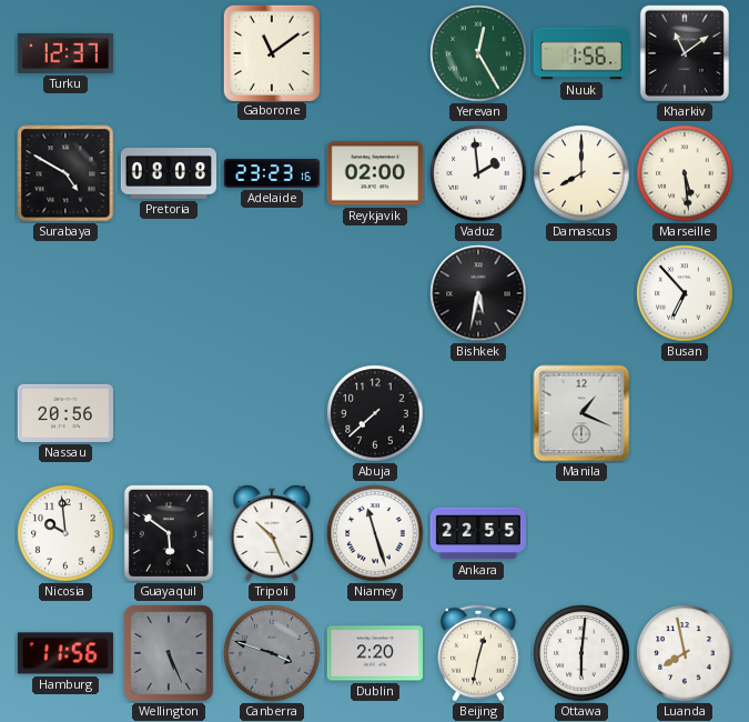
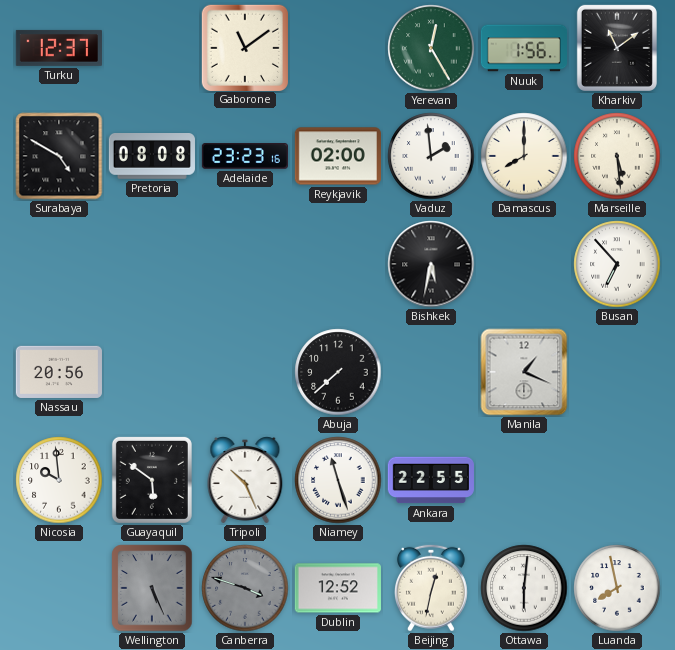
Hamburg: 11:56 -> none (64, 653)
Dublin: 2:20 -> 12:52 (338, 588)
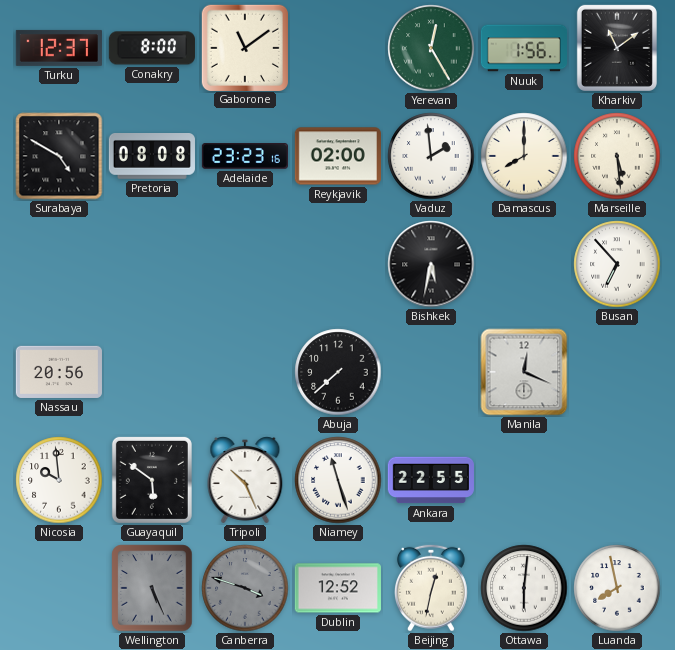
Conakry: none -> 8:00 (152, 48)
Manila: 1:19 -> 12:19 (524, 372)
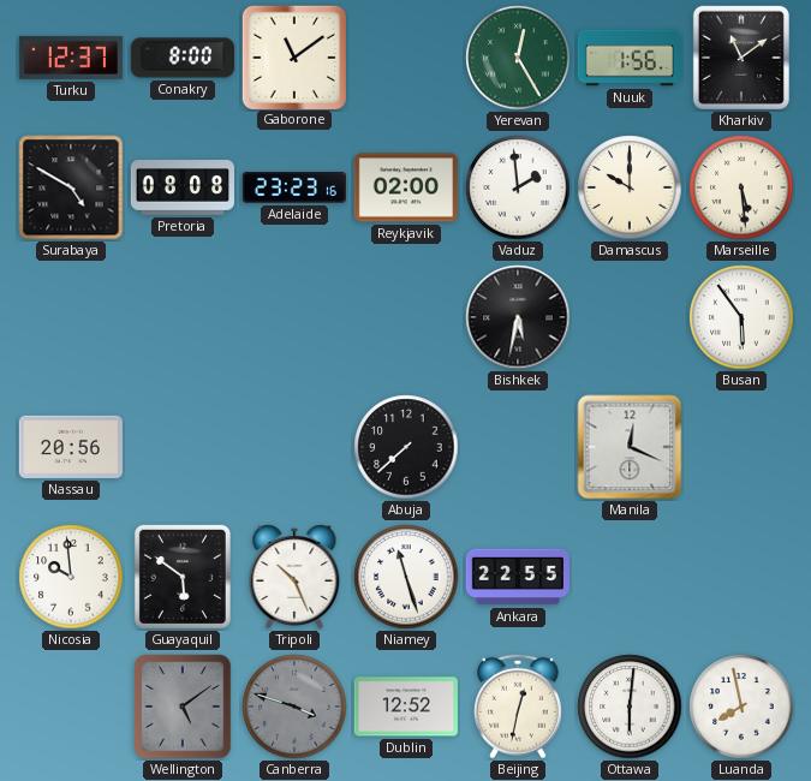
Damascus: 8:00 -> 10:00 (630, 187)
Busan: 6:53 -> 5:54 (741, 317)
Wellington: 5:26 -> 5:09 (183, 707)
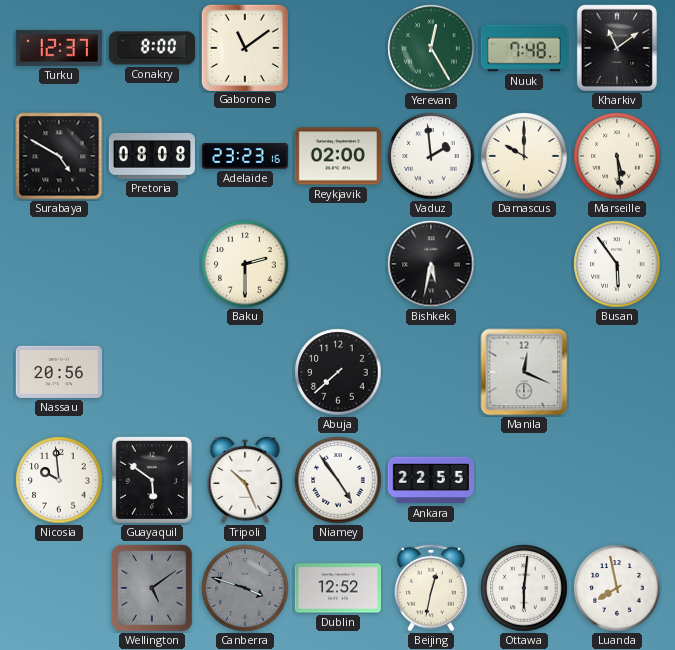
Nuuk: 1:56 -> 7:48 (523, 48)
Baku: none -> 2:30 (245, 264)
Niamey: 11:27 -> 4:54 (338, 480)
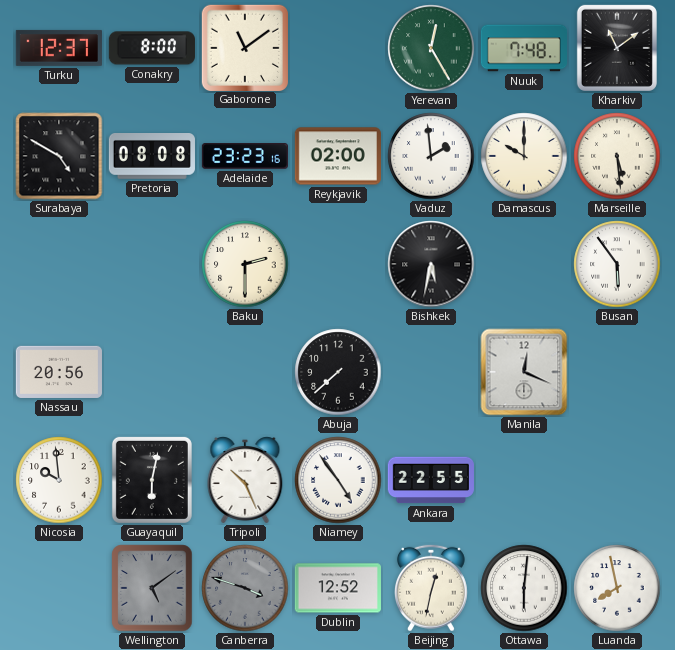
Guayaquil: 5:51 -> 6:02 (152, 480)
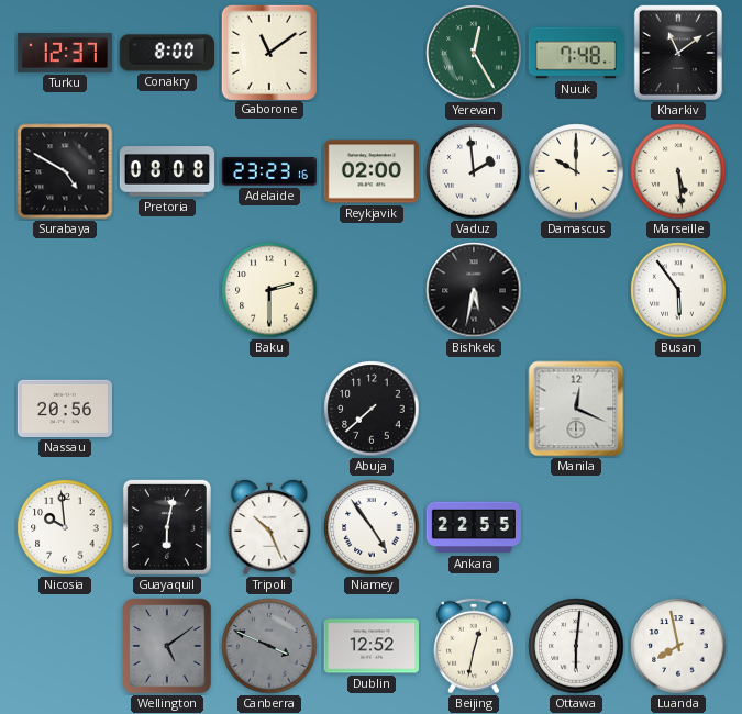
Canberra: 3:48 -> 3:49 (269, 646)
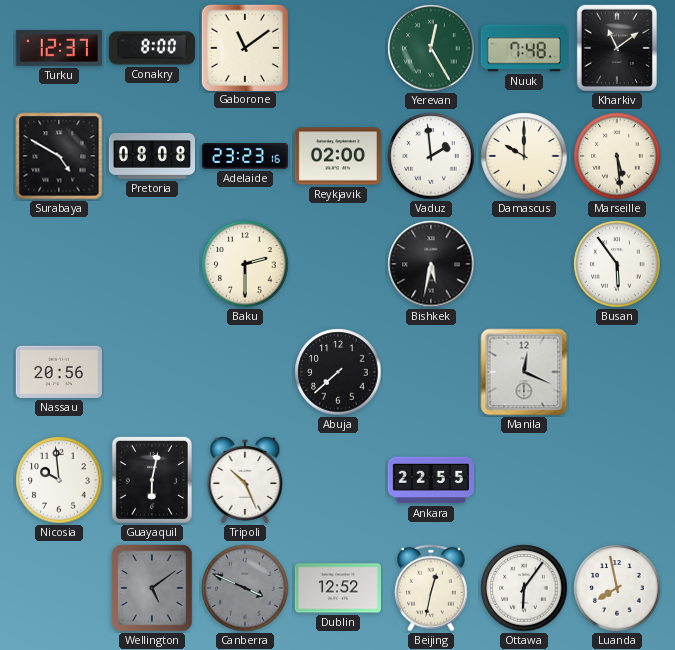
Niamey: 4:54 -> none (372, 527)
Ottawa: 6:01 -> 6:06 (524, 588)
